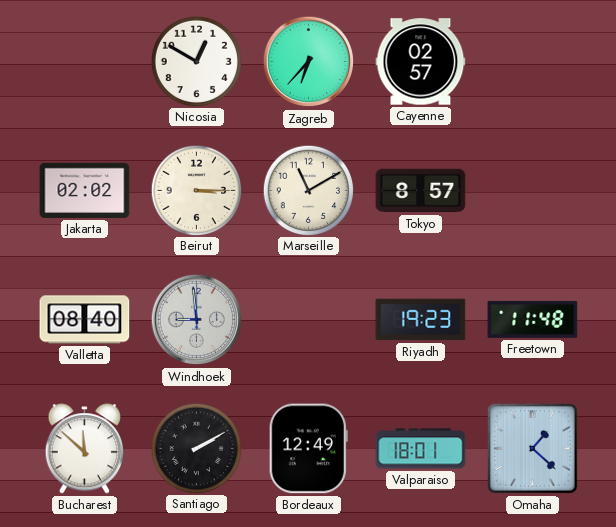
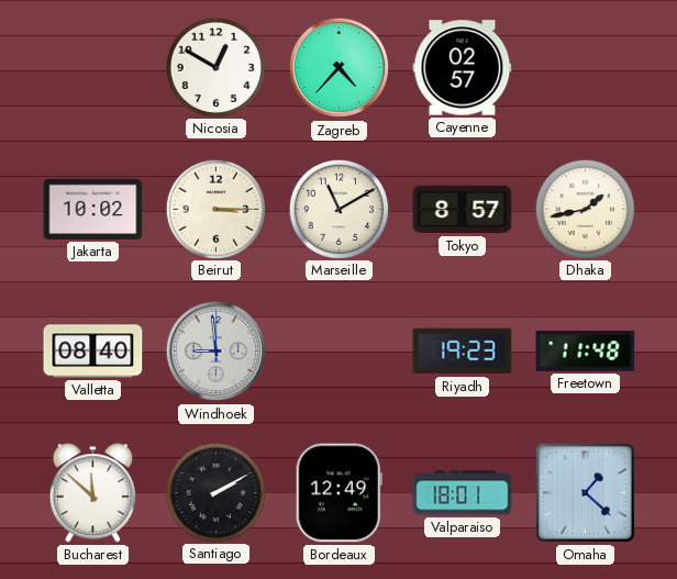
Zagreb: 6:37 -> 4:37 (340, 68)
Jakarta: 02:02 -> 10:02 (93, 209)
Dhaka: none -> 1:43 (585, 209)
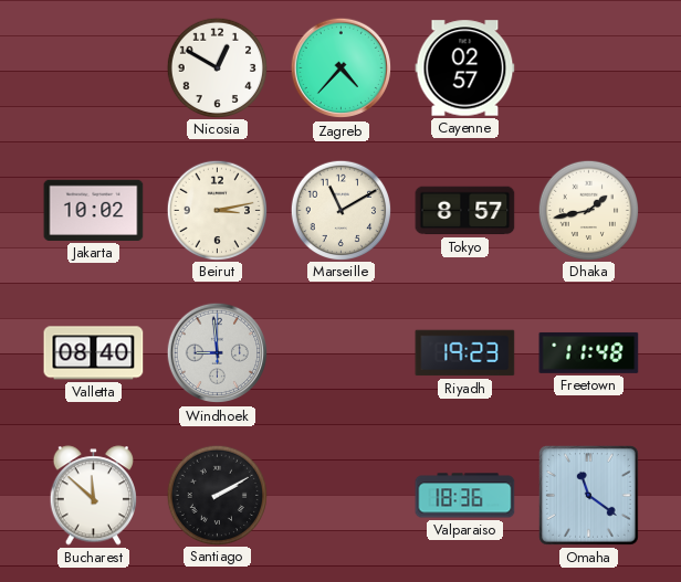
Beirut: 3:15 -> 3:13 (217, 210)
Bordeaux: 12:49 -> none (338, 493)
Valparaiso: 18:01 -> 18:36 (465, 496)
Omaha: 1:22 -> 11:21 (589, 496)
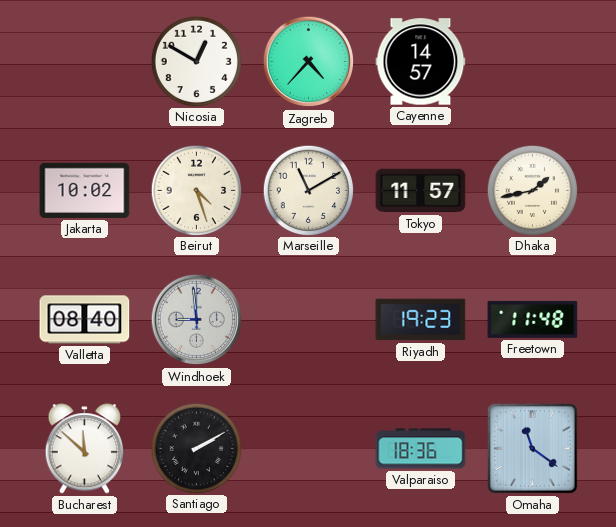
Cayenne: 02:57 -> 14:57 (421, 62)
Beirut: 3:13 -> 4:27 (196, 190)
Tokyo: 8:57 -> 11:57 (421, 191)
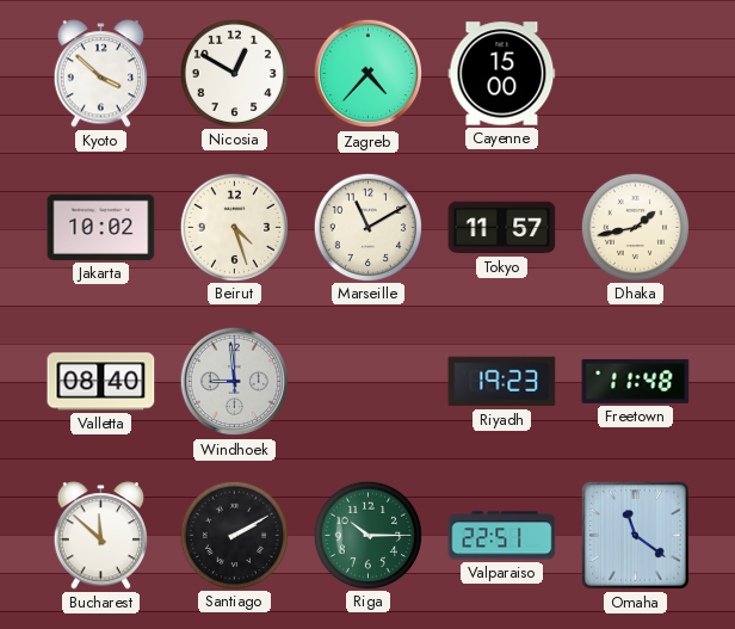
Kyoto: none -> 3:52 (101, 74)
Cayenne: 14:57 -> 15:00 (502, 74)
Riga: none -> 10:15 (367, 535)
Valparaiso: 18:36 -> 22:51 (502, 536)
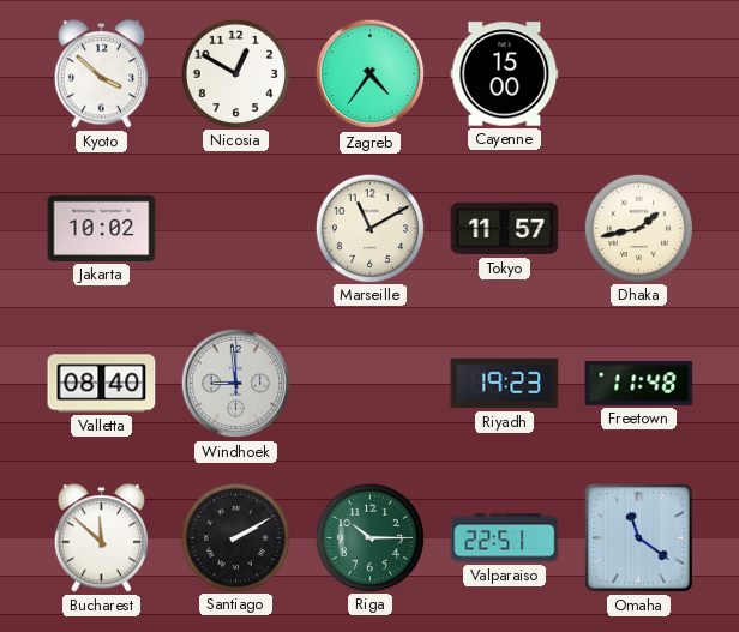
Zagreb: 4:37 -> 4:36 (371, 74)
Beirut: 4:27 -> none (234, 227)
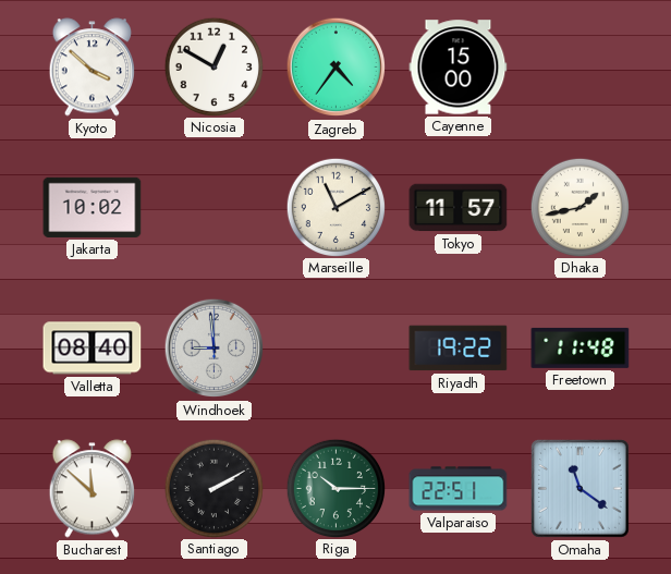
Riyadh: 19:23 -> 19:22 (459, 349)
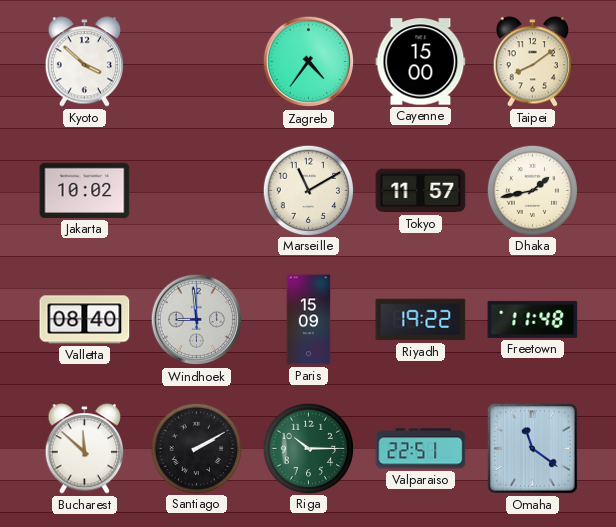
Nicosia: 12:50 -> none (213, 66)
Taipei: none -> 8:09 (533, 62)
Paris: none -> 15:09 (309, 320)
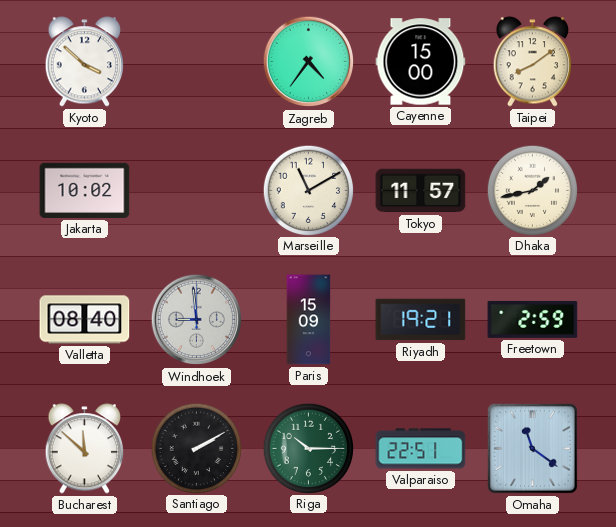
Riyadh: 19:22 -> 19:21 (421, 320)
Freetown: 11:48 -> 2:59 (533, 319)
